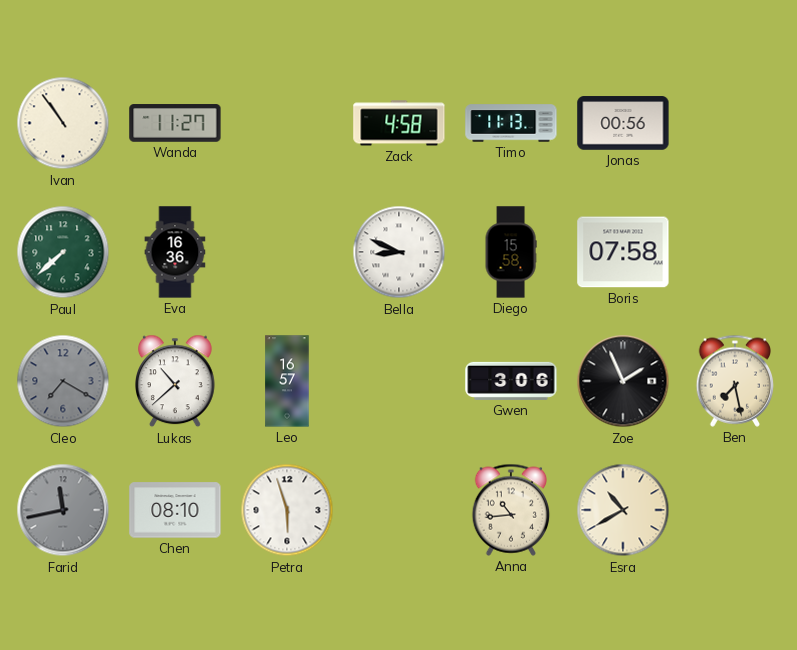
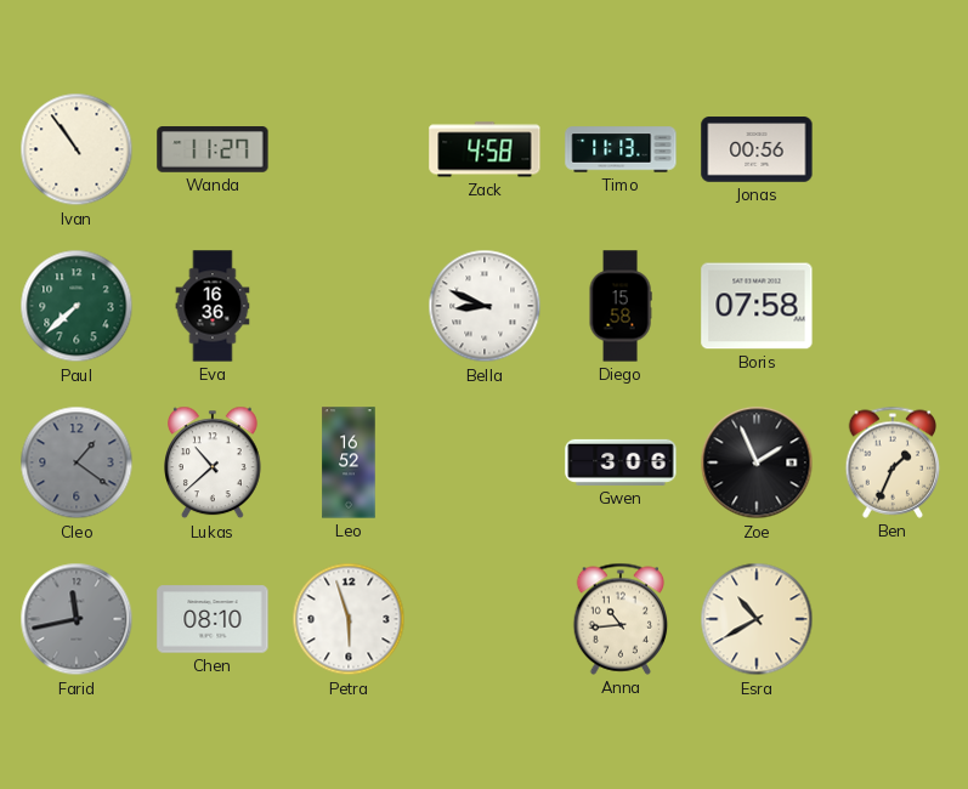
Cleo: 7:20 -> 1:21 (77, 462)
Leo: 16:57 -> 16:52 (349, 462)
Ben: 7:28 -> 1:34 (893, 462)
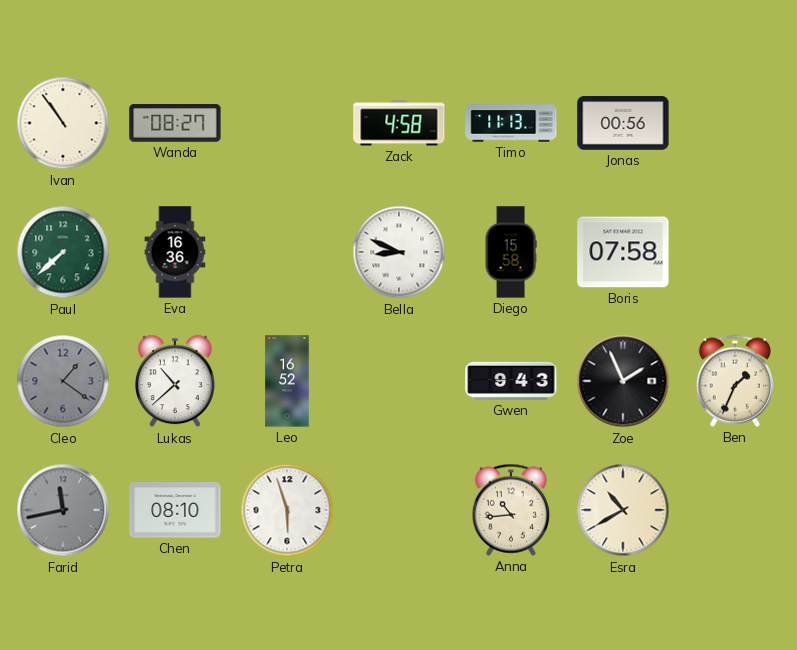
Wanda: 11:27 -> 08:27 (175, 123)
Gwen: 3:06 -> 9:43 (511, 381)
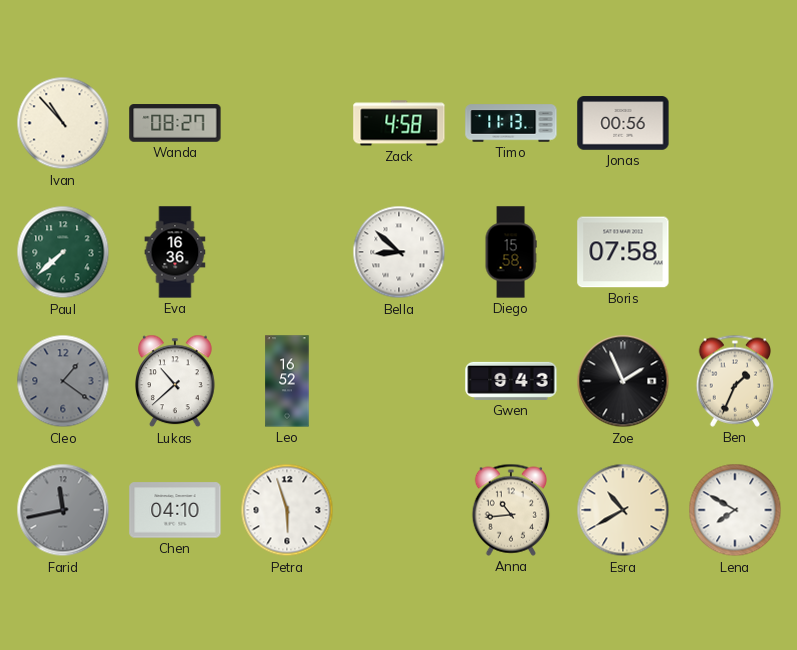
Ivan: 10:54 -> 10:53 (63, 123)
Bella: 8:49 -> 8:52 (399, 252)
Chen: 08:10 -> 04:10 (175, 510)
Lena: none -> 7:50 (735, 510)
